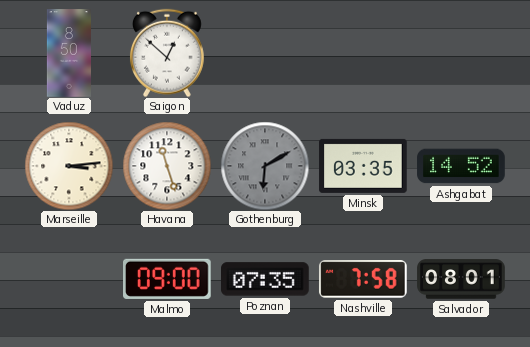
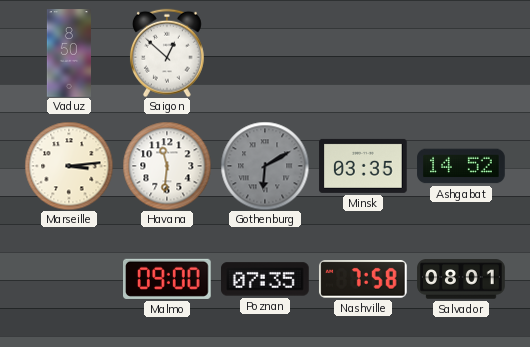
Havana: 11:27 -> 11:31 (167, 166)
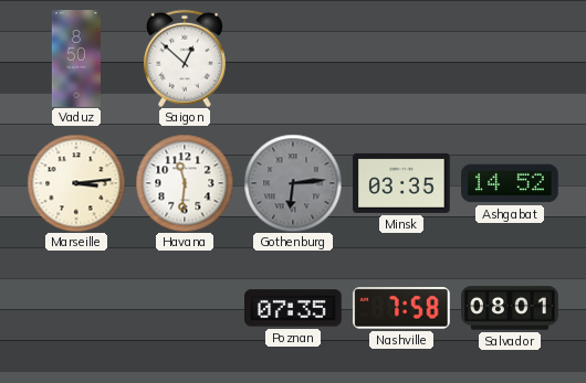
Gothenburg: 6:10 -> 6:14 (293, 183)
Malmo: 09:00 -> none (168, 279)
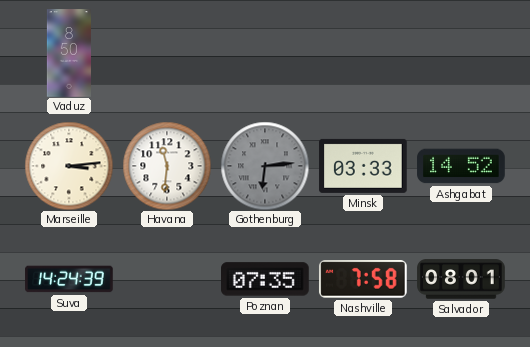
Saigon: 12:52 -> none (185, 58)
Minsk: 03:35 -> 03:33 (363, 166)
Suva: none -> 14:24 (69, 279)
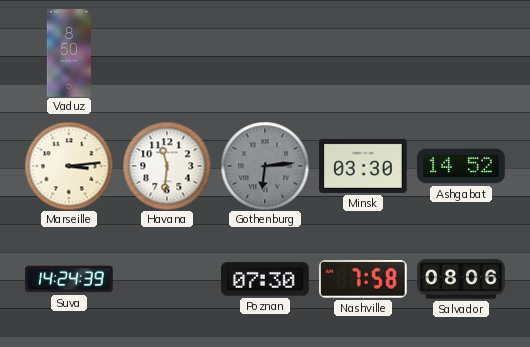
Minsk: 03:33 -> 03:30 (363, 166)
Poznan: 07:35 -> 07:30 (265, 279)
Salvador: 08:01 -> 08:06 (461, 279)
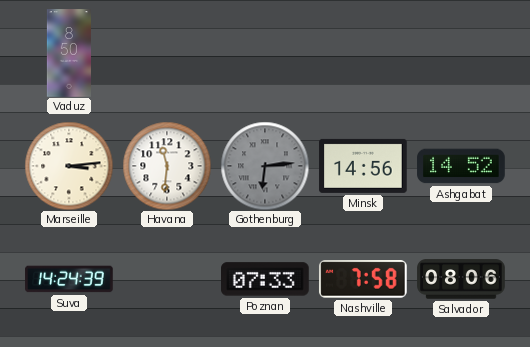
Minsk: 03:30 -> 14:56 (363, 166)
Poznan: 07:30 -> 07:33 (265, 279)
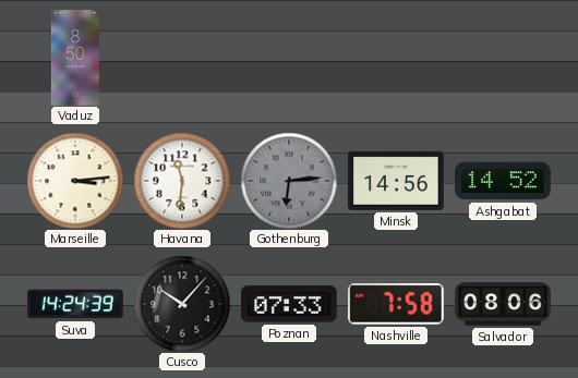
Cusco: none -> 10:07 (182, 304)
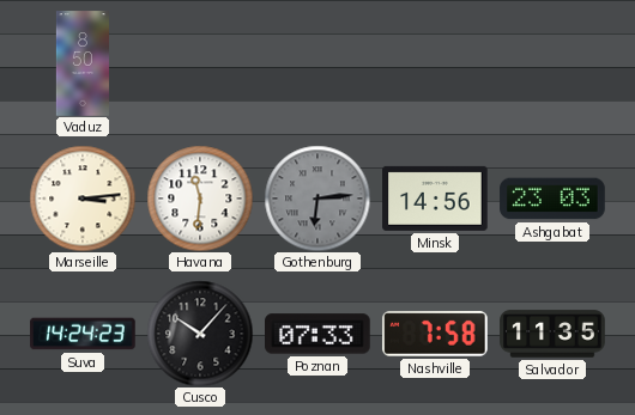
Ashgabat: 14:52 -> 23:03 (552, 199)
Suva: 14:24:39 -> 14:24:23 (83, 334)
Salvador: 08:06 -> 11:35 (552, 334)
